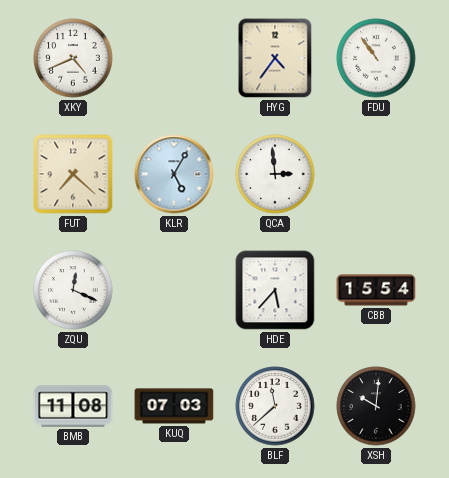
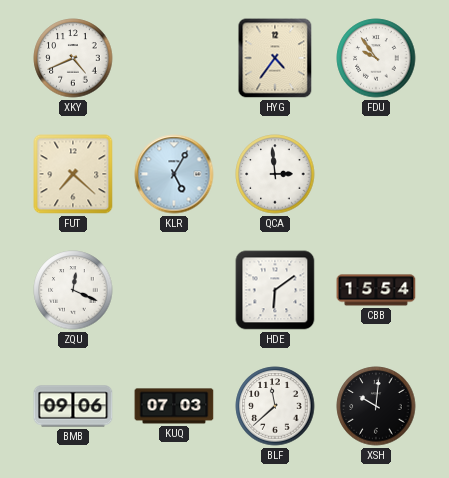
FDU: 10:54 -> 9:54 (376, 58)
HDE: 5:37 -> 6:09 (275, 290)
BMB: 11:08 -> 09:06 (73, 406)
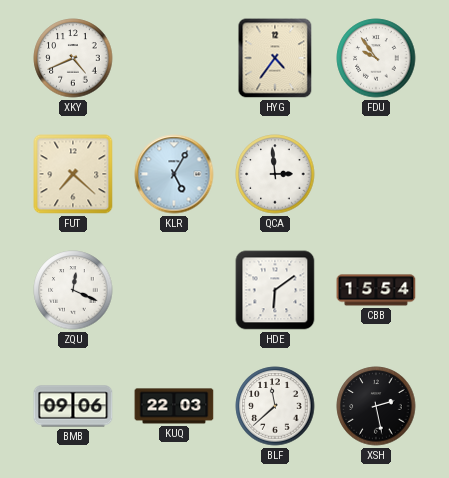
KUQ: 07:03 -> 22:03 (174, 406)
XSH: 10:01 -> 2:28 (376, 406)
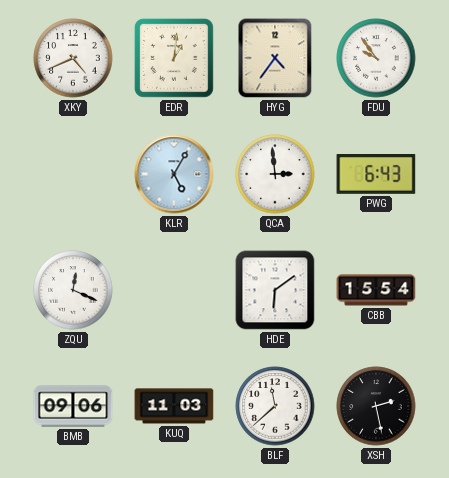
EDR: none -> 1:01 (174, 58)
FUT: 7:22 -> none (73, 174)
PWG: none -> 6:43 (376, 175)
KUQ: 22:03 -> 11:03 (174, 406)
